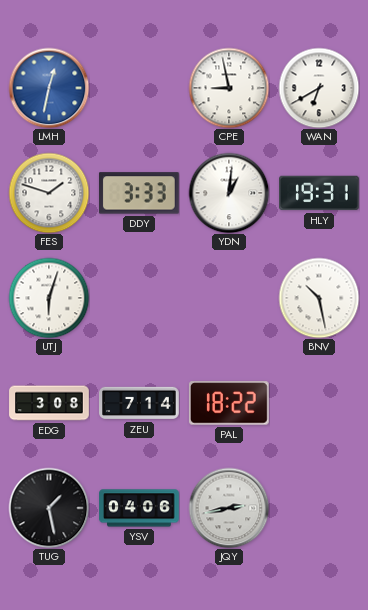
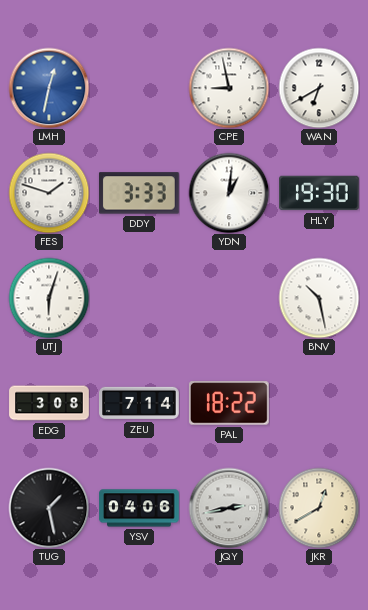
HLY: 19:31 -> 19:30 (320, 193)
JKR: none -> 12:40 (319, 508)
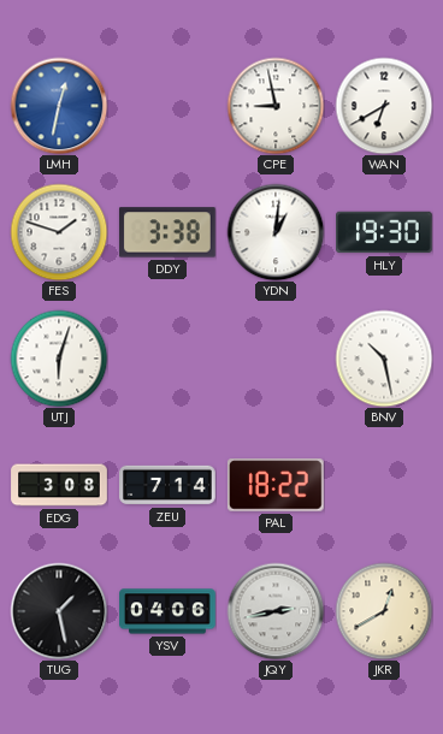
DDY: 3:33 -> 3:38 (167, 232)
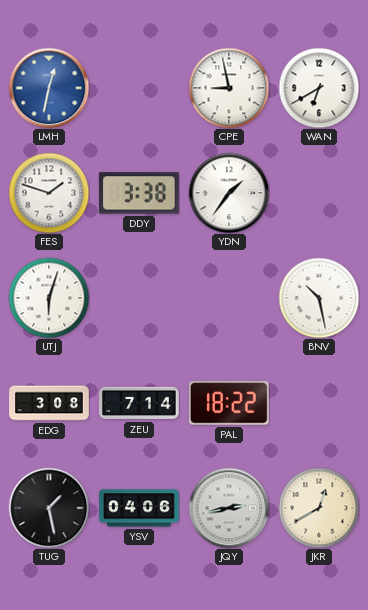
YDN: 1:01 -> 1:36 (229, 193)
HLY: 19:30 -> none (385, 232)
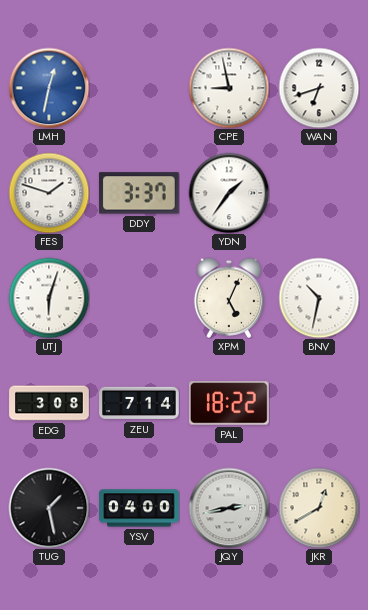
WAN: 6:40 -> 6:42 (319, 88)
DDY: 3:38 -> 3:37 (139, 193)
XPM: none -> 5:04 (229, 298)
BNV: 10:28 -> 10:32 (319, 298)
YSV: 04:06 -> 04:00 (139, 508)
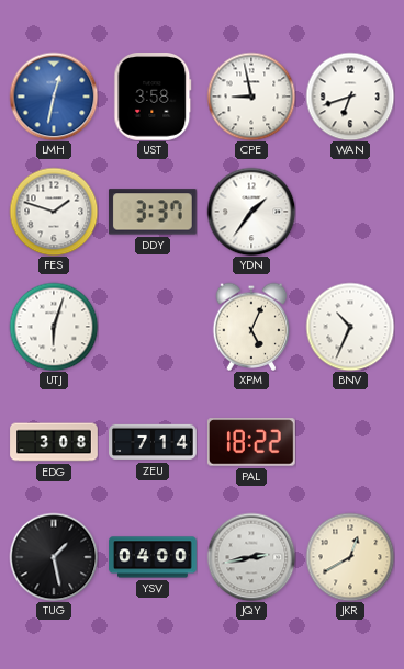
UST: none -> 3:58 (153, 98)
BNV: 10:32 -> 10:34 (350, 327)
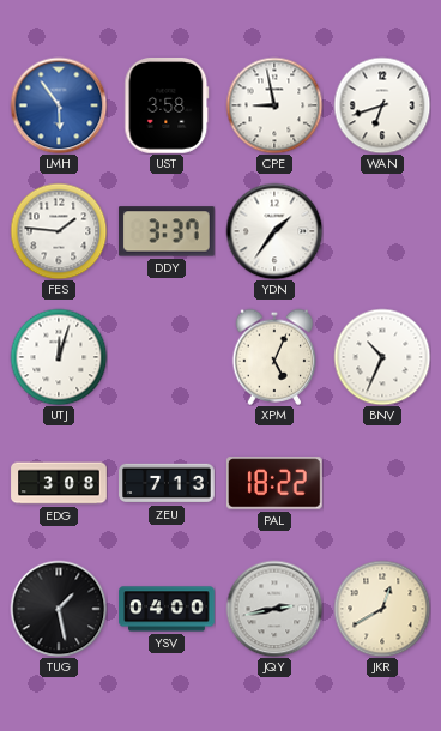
LMH: 12:32 -> 5:54 (59, 105)
FES: 1:48 -> 1:46 (59, 231)
UTJ: 6:03 -> 12:03 (59, 357)
ZEU: 7:14 -> 7:13 (167, 483)
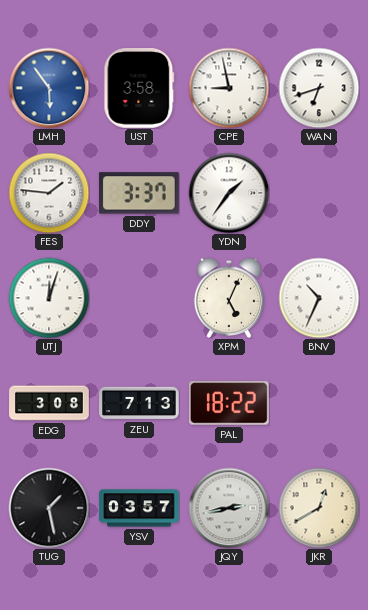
YSV: 04:00 -> 03:57 (139, 508)
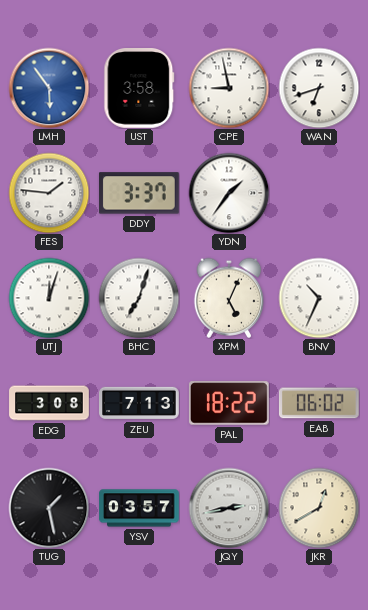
BHC: none -> 7:03 (139, 298)
EAB: none -> 06:02 (319, 403)
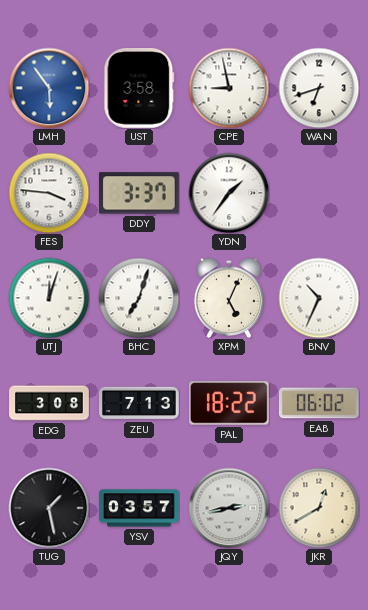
FES: 1:46 -> 3:46 (49, 193)
